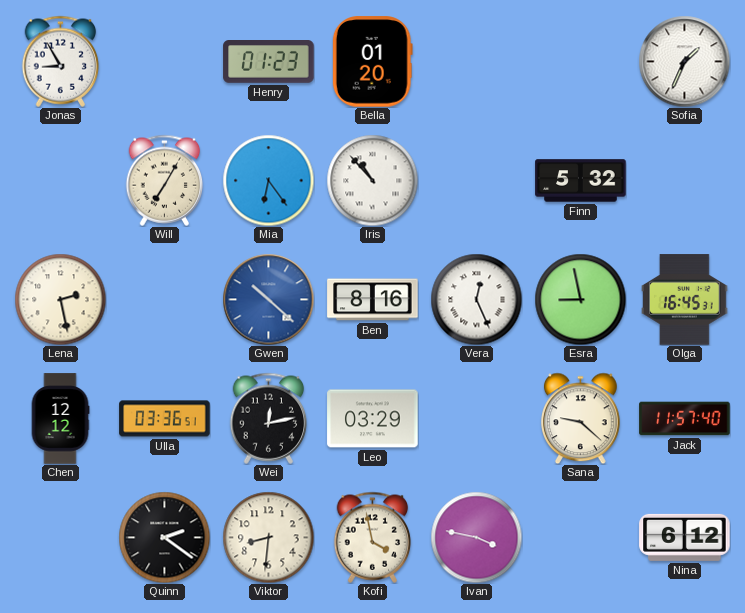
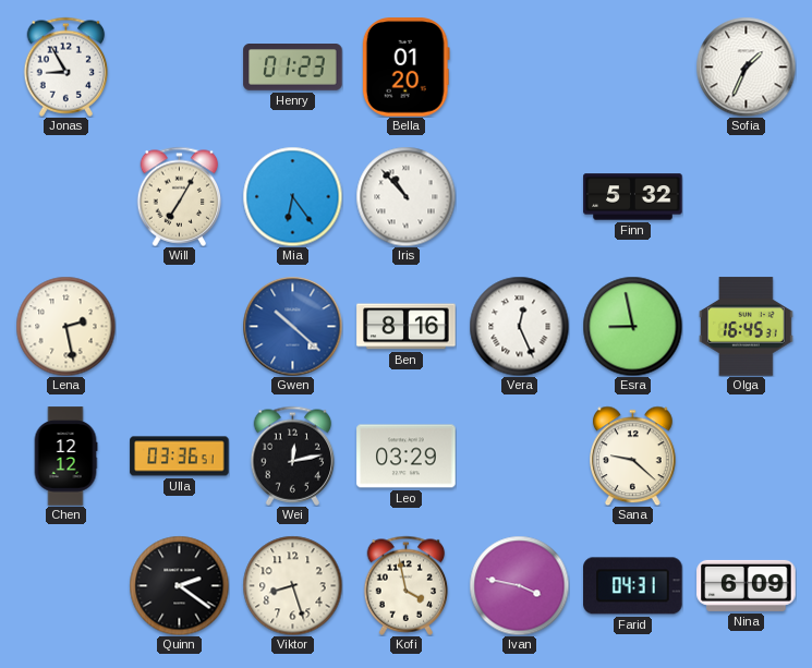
Jack: 11:57 -> none (685, 419)
Viktor: 8:31 -> 8:27 (292, 585)
Farid: none -> 04:31 (633, 586)
Nina: 6:12 -> 6:09 (747, 585)
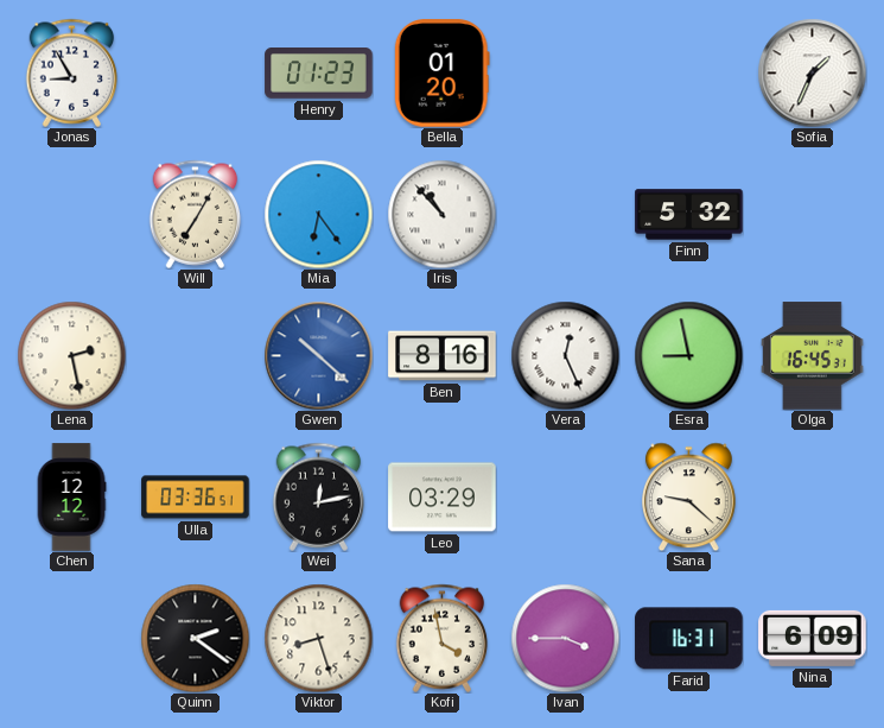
Ivan: 3:47 -> 3:45 (565, 638)
Farid: 04:31 -> 16:31 (689, 639)
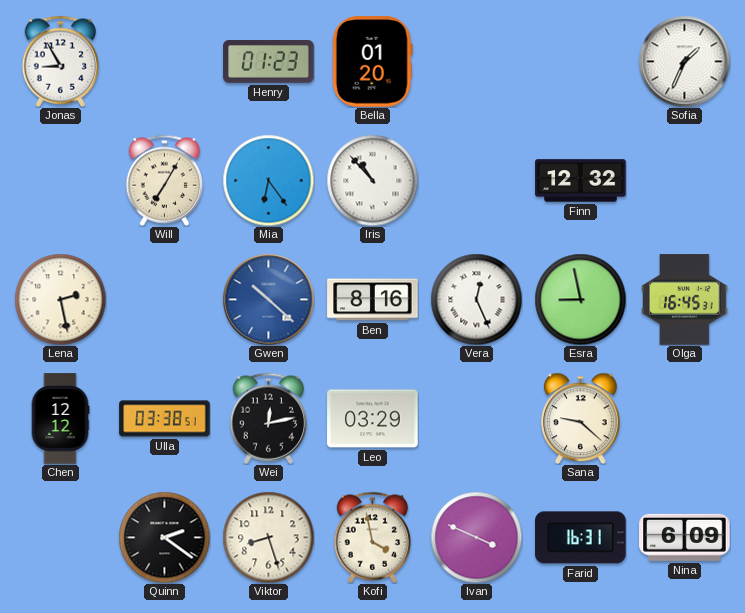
Finn: 5:32 -> 12:32 (581, 181)
Ulla: 03:36 -> 03:38 (165, 419)
Ivan: 3:45 -> 3:49 (476, 537)
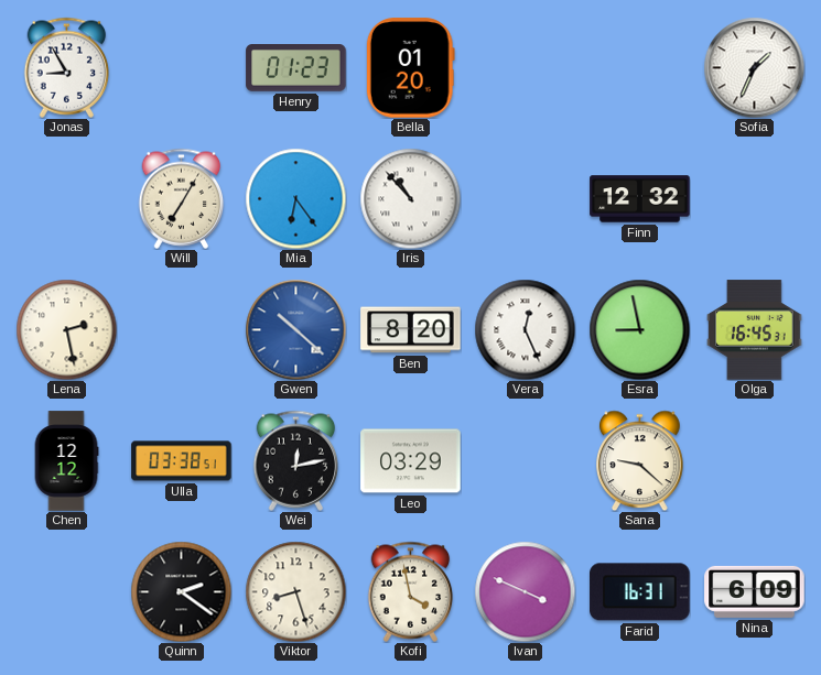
Ben: 8:16 -> 8:20 (411, 330)
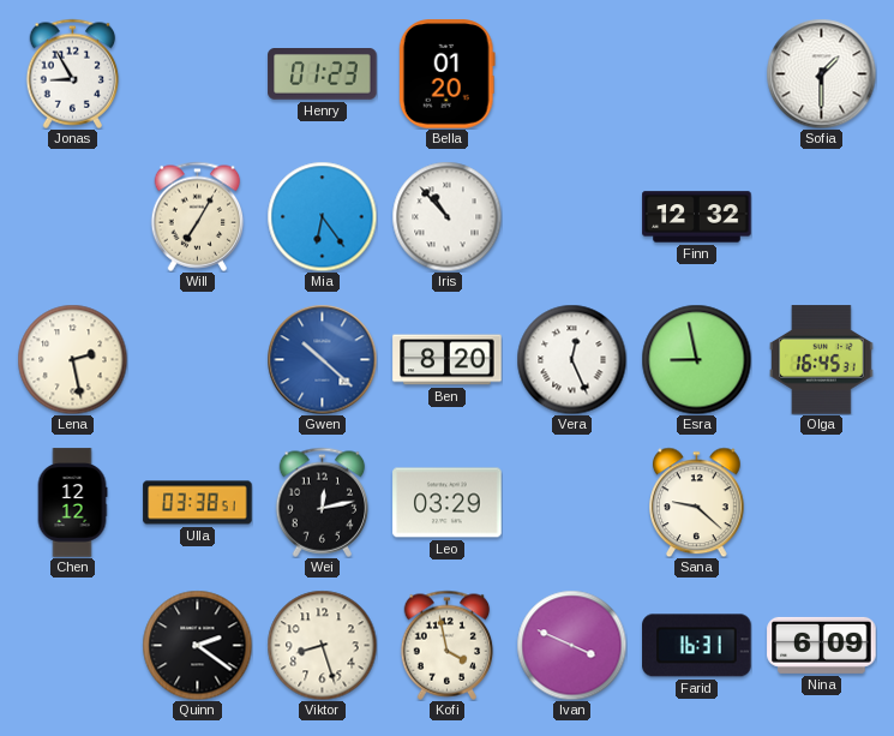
Sofia: 1:34 -> 1:30 (821, 73)
